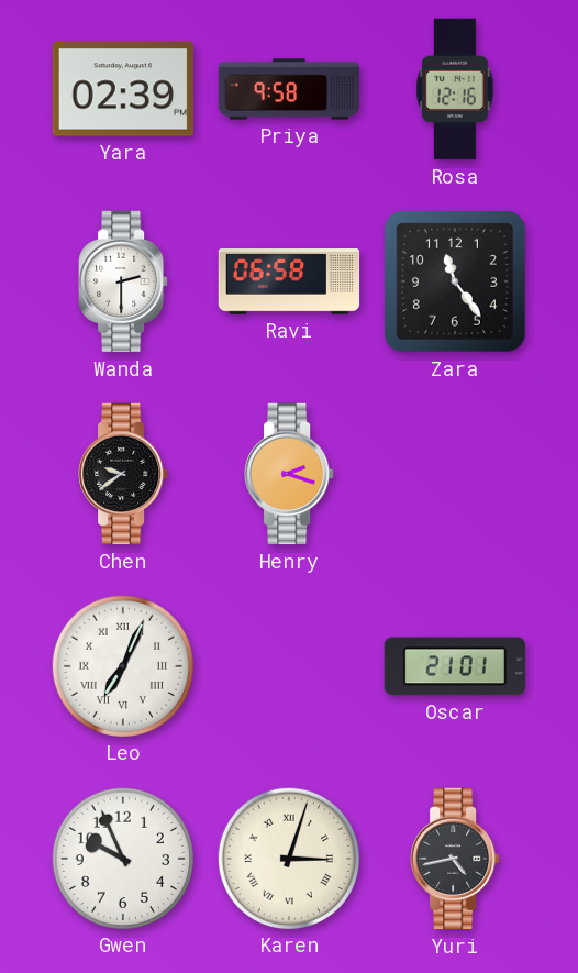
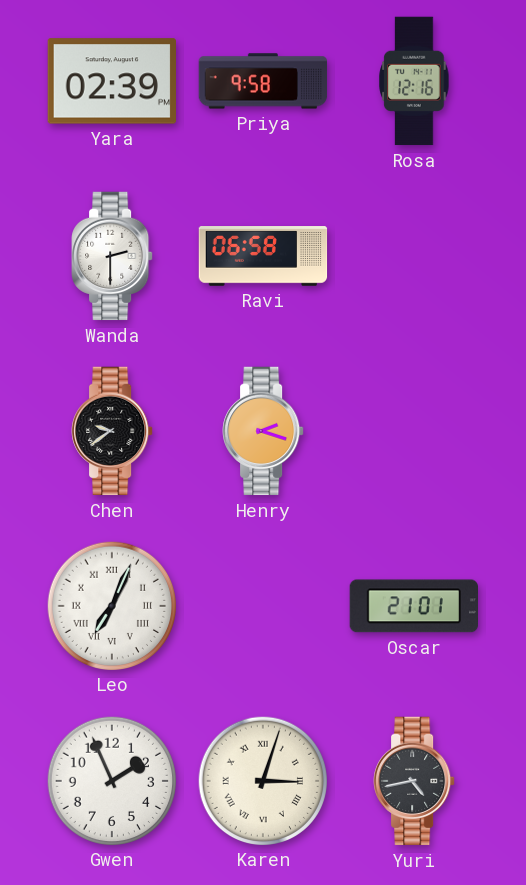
Zara: 11:24 -> none (456, 283)
Gwen: 9:56 -> 1:56 (111, 780)
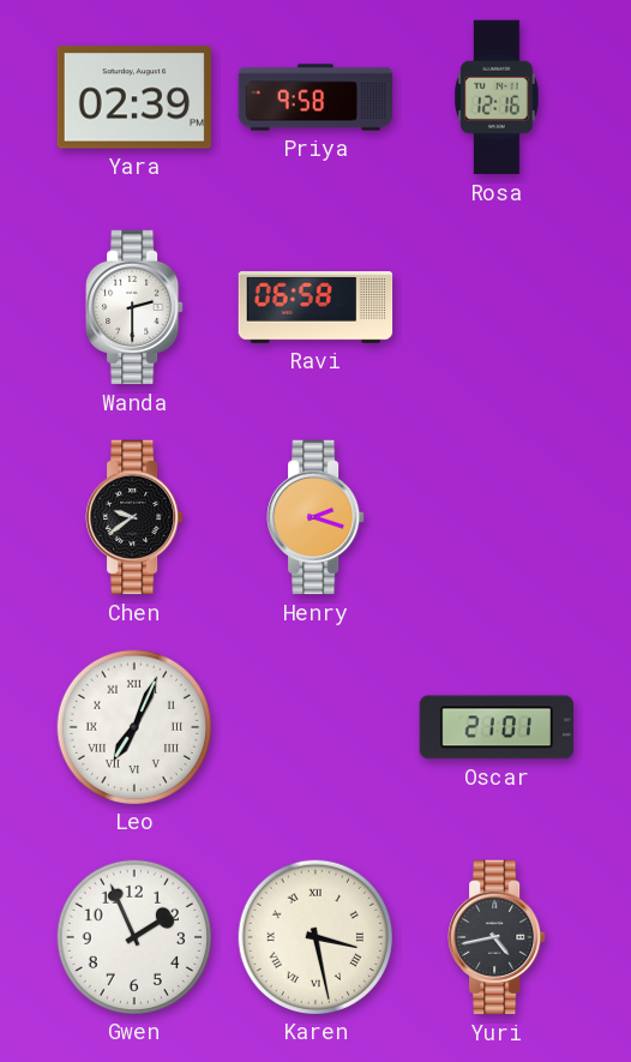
Karen: 3:03 -> 3:28 (314, 936)
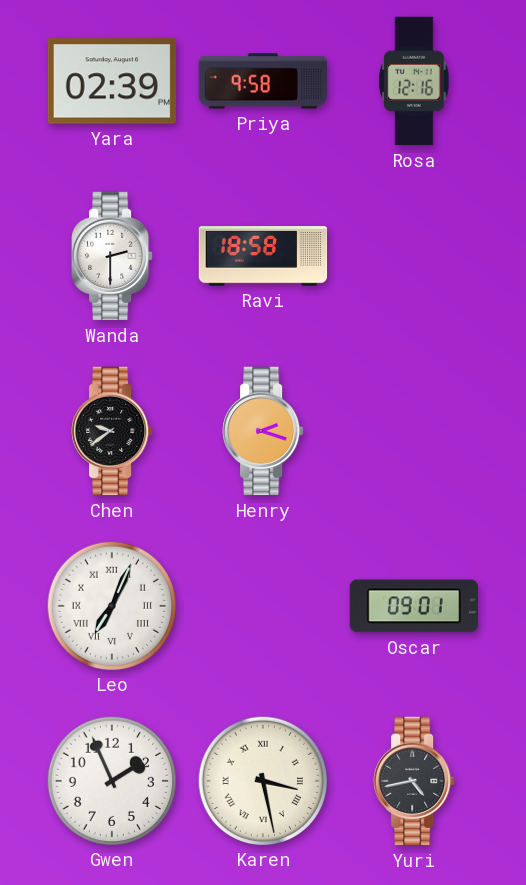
Ravi: 06:58 -> 18:58 (263, 256)
Oscar: 21:01 -> 09:01 (413, 606)
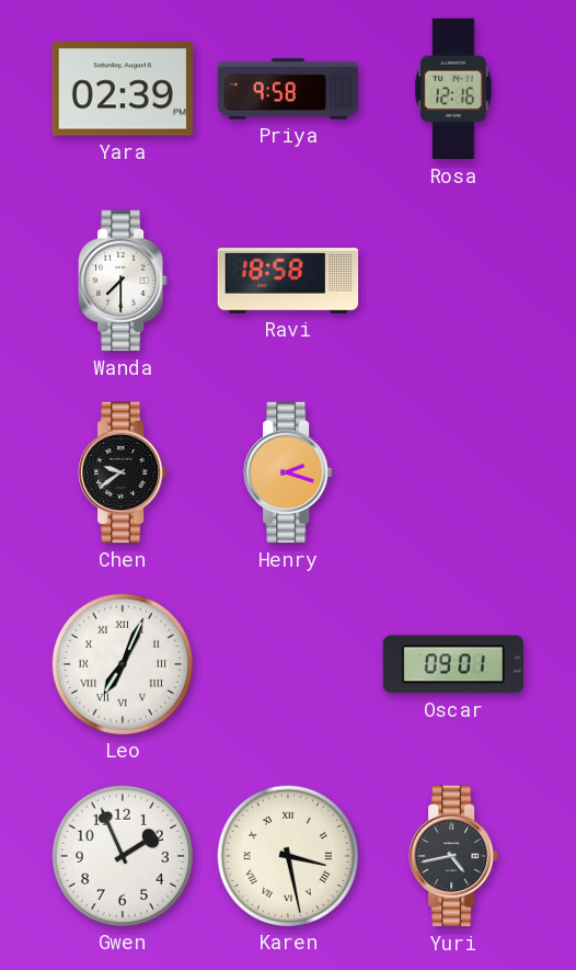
Wanda: 2:30 -> 7:30 (123, 281)
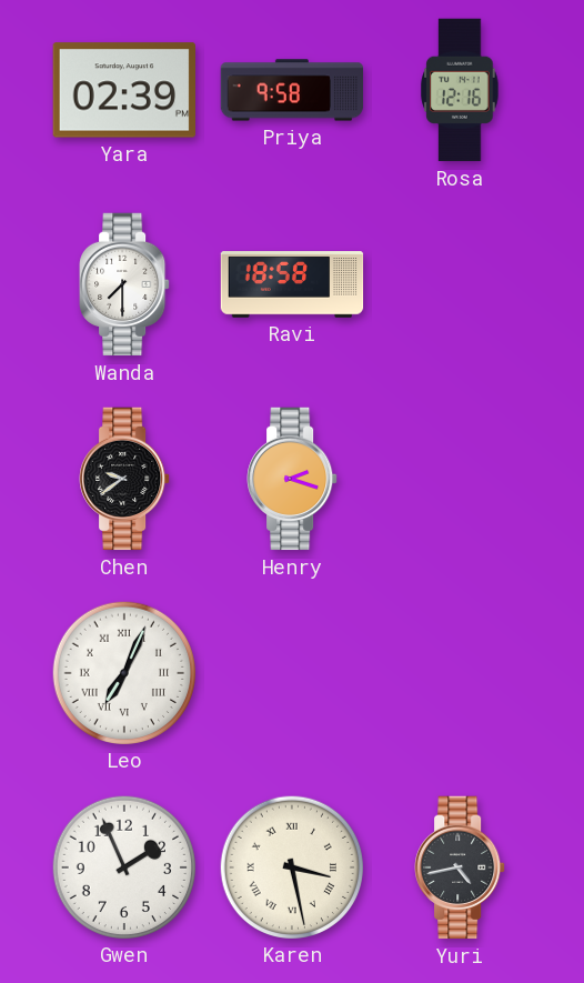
Oscar: 09:01 -> none (452, 664)
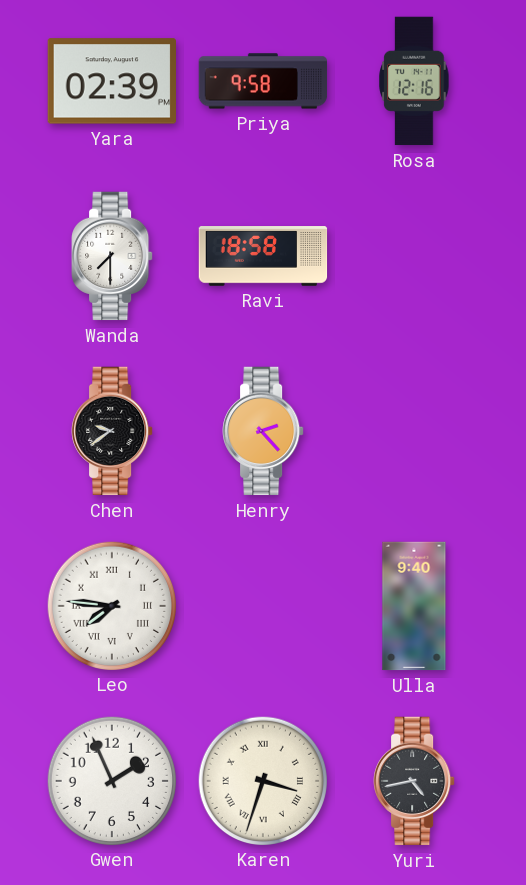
Henry: 2:18 -> 2:23 (263, 431)
Leo: 7:04 -> 7:46 (111, 605)
Ulla: none -> 9:40 (414, 606)
Karen: 3:28 -> 3:33 (262, 780)
